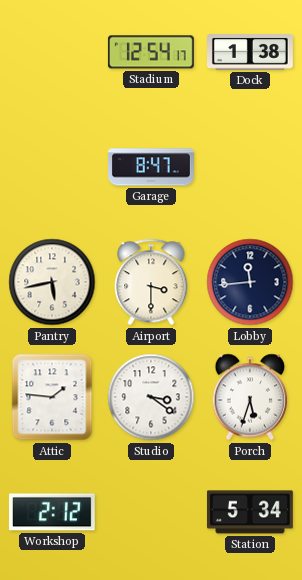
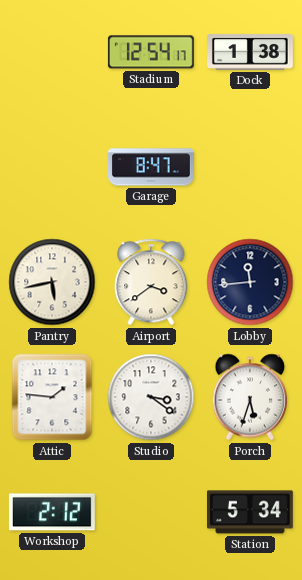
Airport: 3:30 -> 3:39 (151, 282)
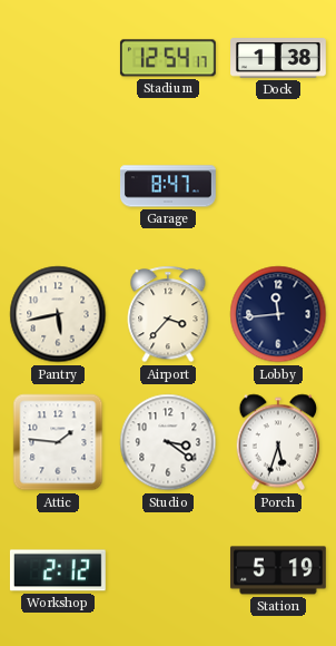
Airport: 3:39 -> 3:37 (168, 314)
Station: 5:34 -> 5:19 (278, 570)
